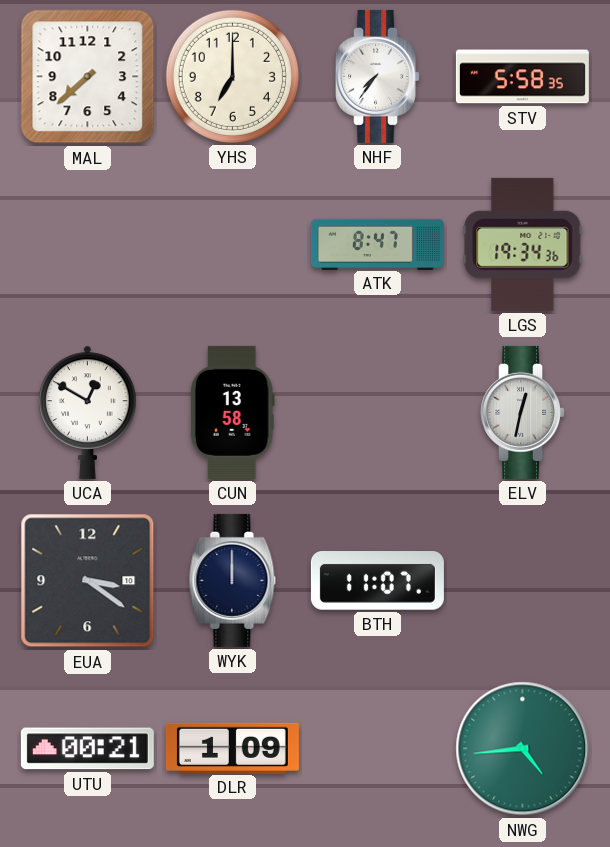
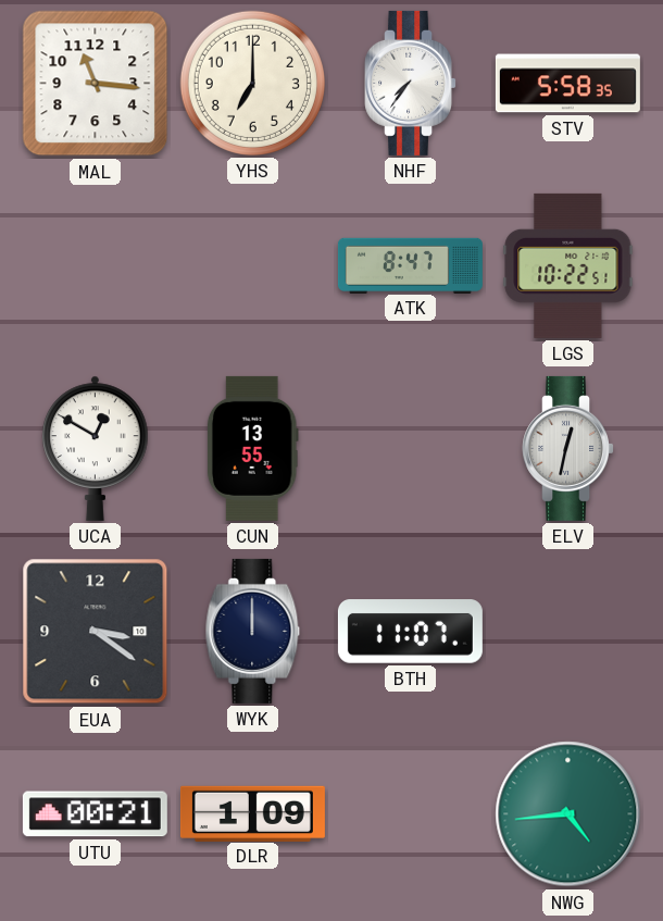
MAL: 7:38 -> 11:16 (96, 84)
LGS: 19:34 -> 10:22 (568, 265)
CUN: 13:58 -> 13:55 (252, 448)
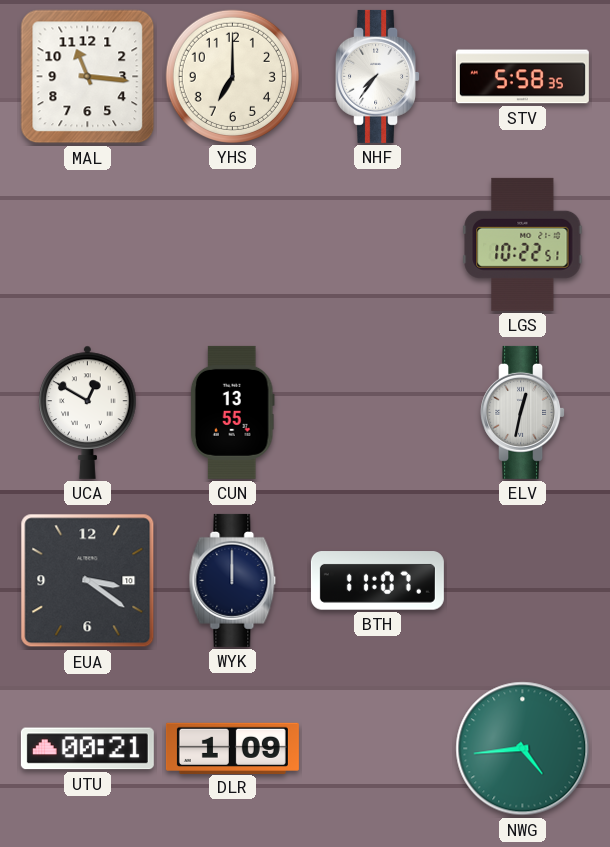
ATK: 8:47 -> none (410, 265)
